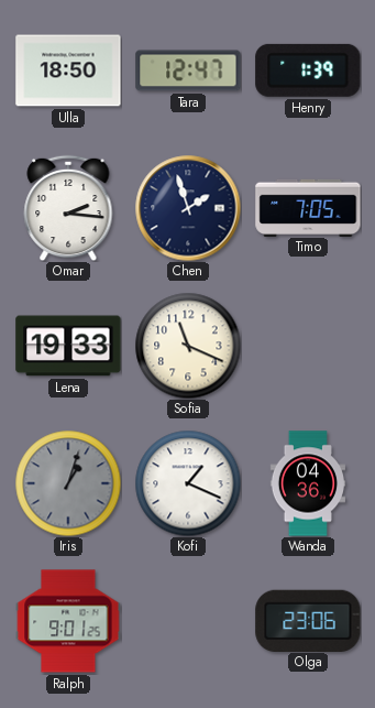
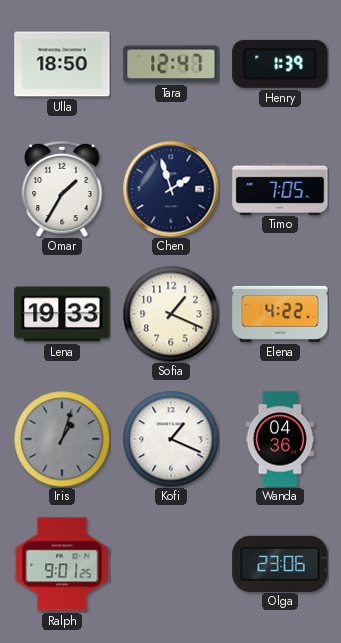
Omar: 2:16 -> 1:35 (62, 189)
Sofia: 11:19 -> 1:19 (171, 314)
Elena: none -> 4:22 (280, 314)
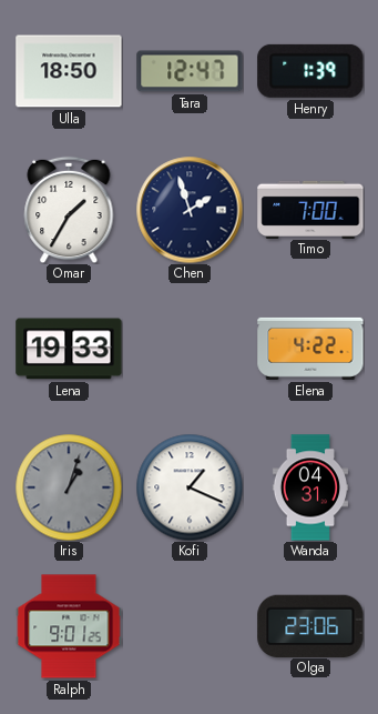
Timo: 7:05 -> 7:00 (310, 209)
Sofia: 1:19 -> none (171, 314)
Wanda: 04:36 -> 04:31 (309, 487)
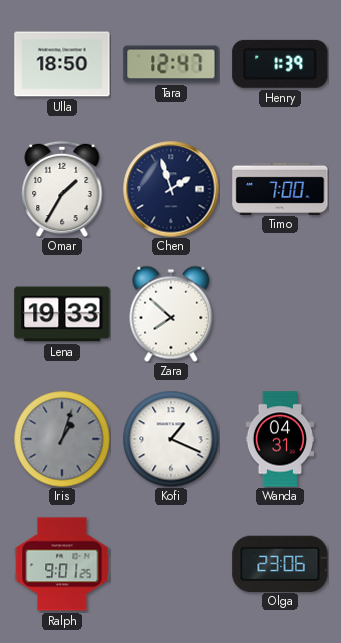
Zara: none -> 7:52 (171, 314)
Elena: 4:22 -> none (310, 349)
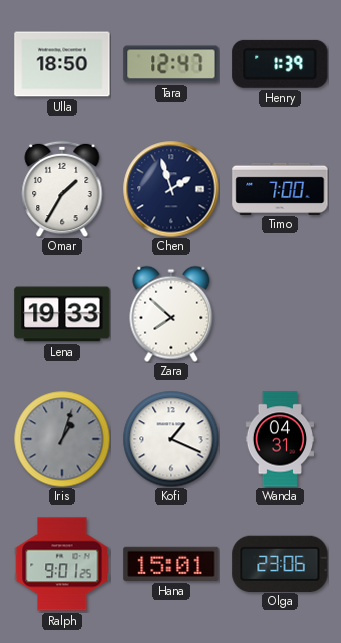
Hana: none -> 15:01 (171, 564)
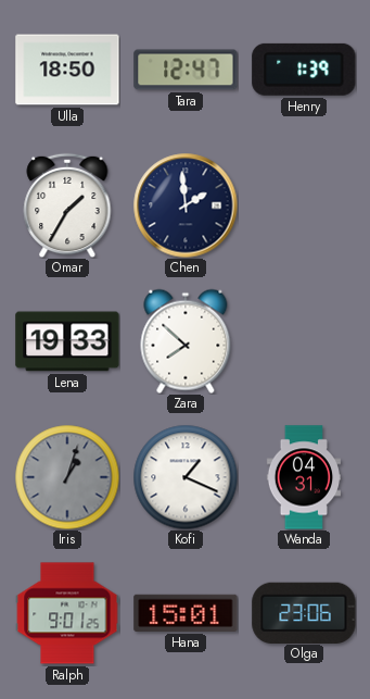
Chen: 1:57 -> 1:59 (186, 205)
Timo: 7:00 -> none (280, 188)
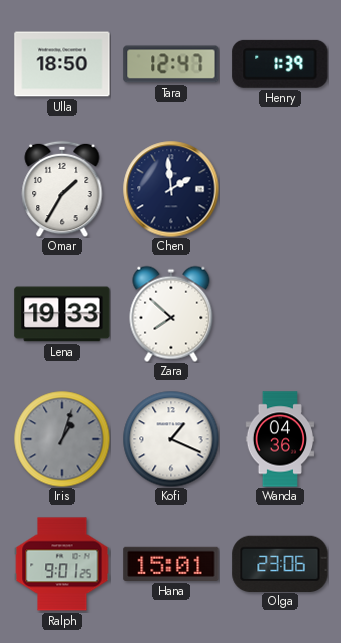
Wanda: 04:31 -> 04:36 (279, 439)
